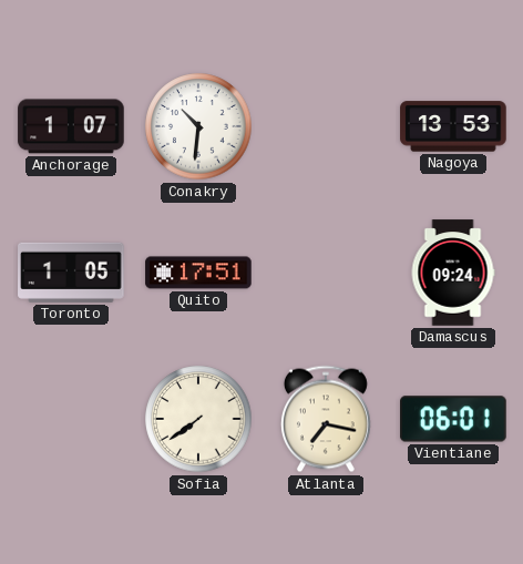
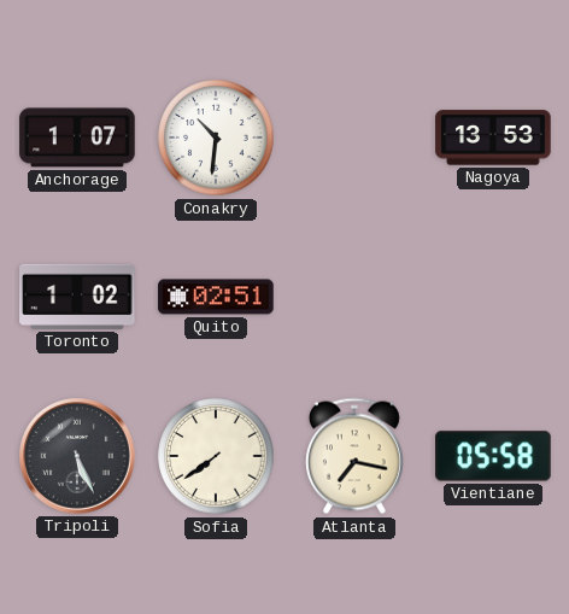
Toronto: 1:05 -> 1:02 (77, 297)
Quito: 17:51 -> 02:51 (216, 297)
Damascus: 09:24 -> none (453, 273)
Tripoli: none -> 5:26 (78, 457)
Vientiane: 06:01 -> 05:58 (493, 456)
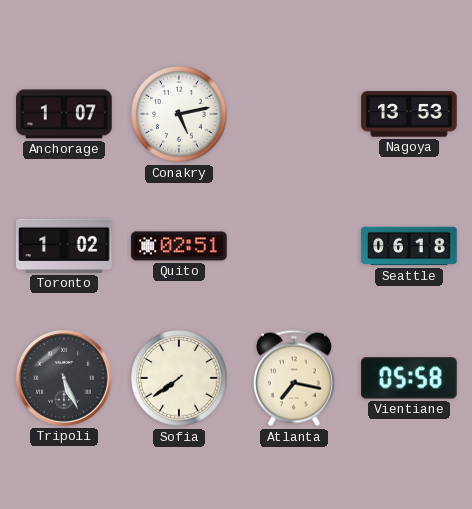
Conakry: 10:31 -> 5:13 (179, 114)
Seattle: none -> 06:18 (409, 246)
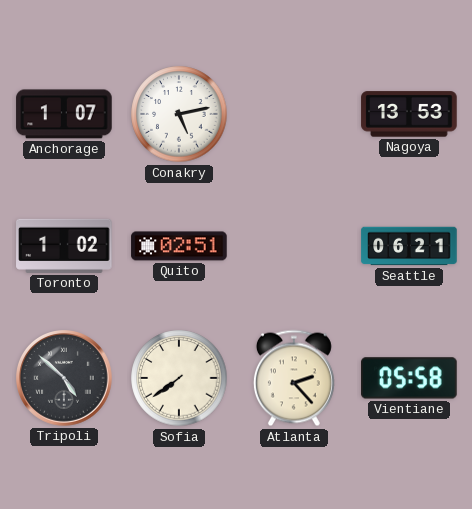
Seattle: 06:18 -> 06:21 (409, 246)
Tripoli: 5:26 -> 4:52 (65, 379)
Atlanta: 7:17 -> 2:23 (294, 378)
